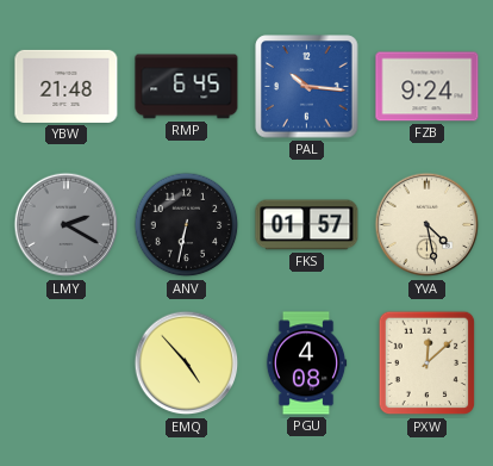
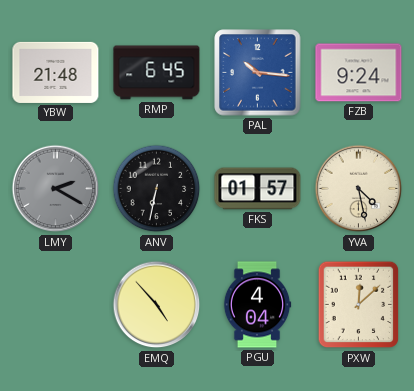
PGU: 4:08 -> 4:04 (257, 305)
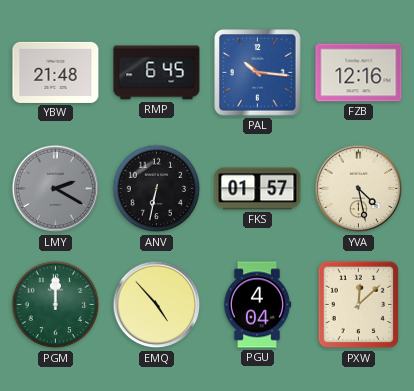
FZB: 9:24 -> 12:16 (359, 73)
PGM: none -> 12:00 (56, 305)
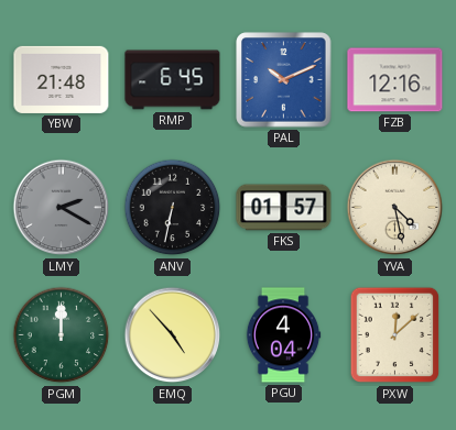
PAL: 10:16 -> 10:11 (284, 80)
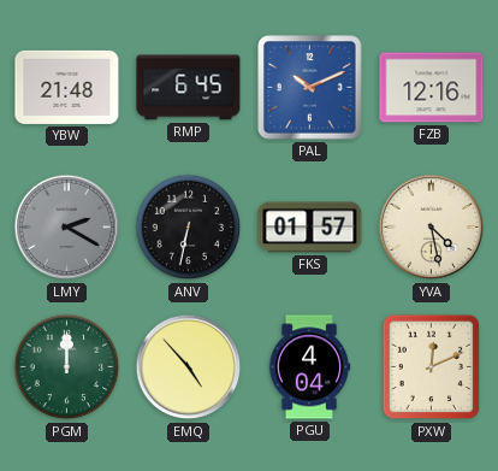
PXW: 12:08 -> 12:11 (432, 367)
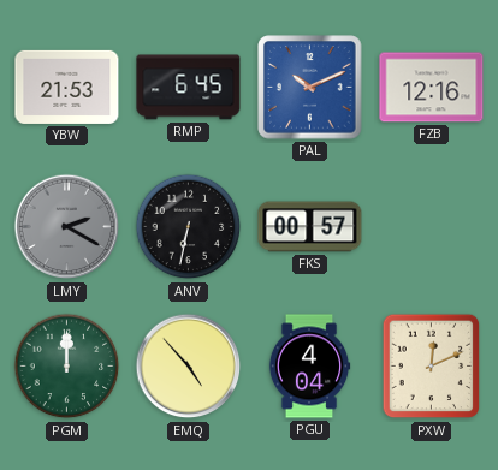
YBW: 21:48 -> 21:53 (67, 87)
FKS: 01:57 -> 00:57 (310, 227)
YVA: 4:28 -> none (432, 228)
